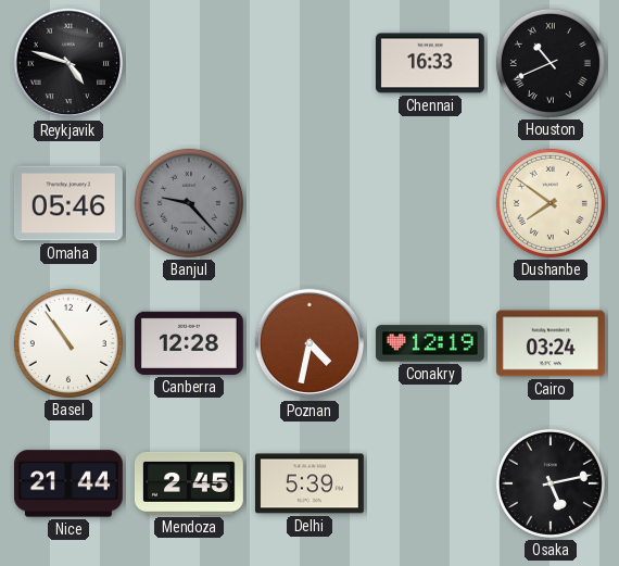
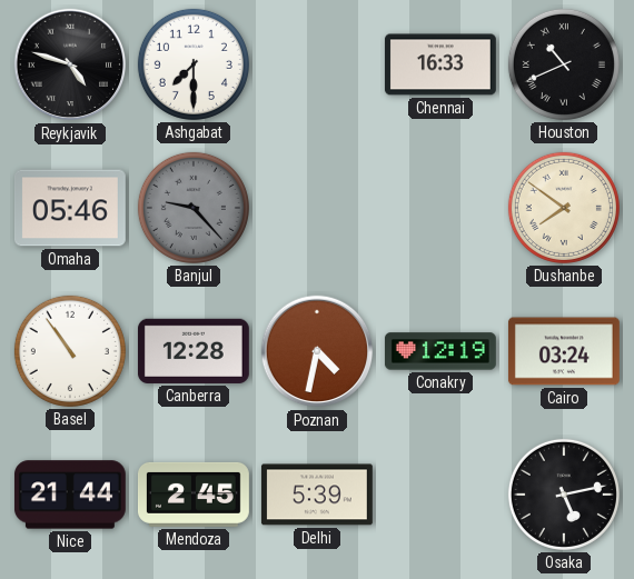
Ashgabat: none -> 7:30 (194, 64)
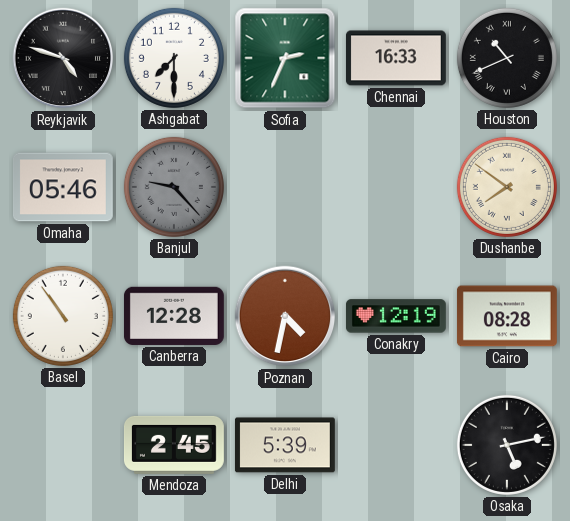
Sofia: none -> 2:34 (285, 58)
Cairo: 03:24 -> 08:28 (507, 316)
Nice: 21:44 -> none (70, 495)
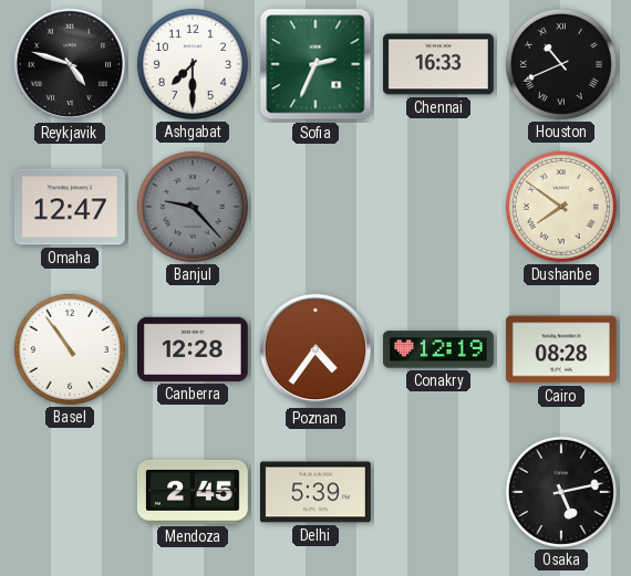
Omaha: 05:46 -> 12:47 (70, 207)
Poznan: 4:32 -> 4:36 (316, 349)
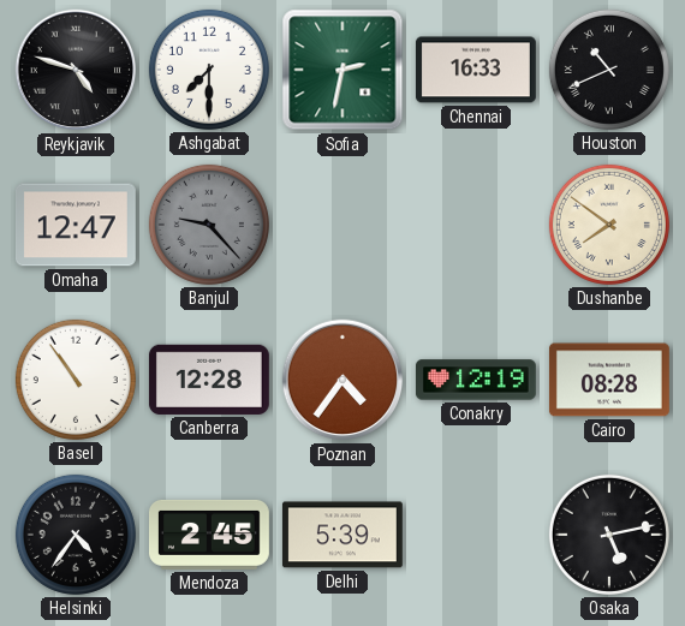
Sofia: 2:34 -> 2:32 (342, 70)
Helsinki: none -> 4:36 (76, 535)
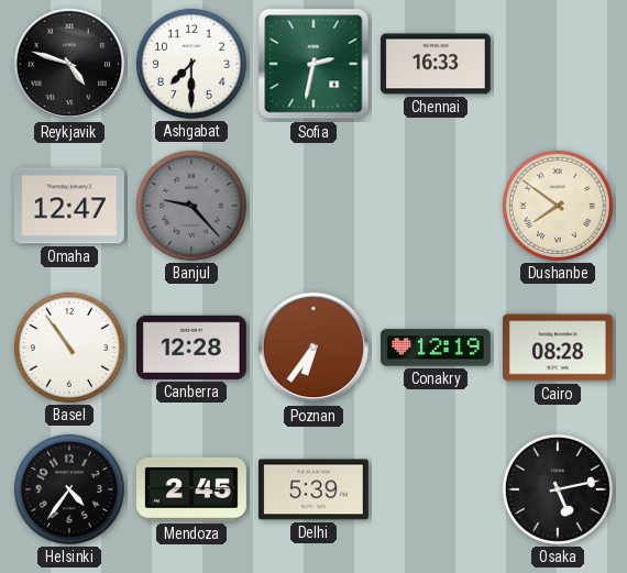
Houston: 10:41 -> none (609, 70)
Poznan: 4:36 -> 6:36 (313, 348)
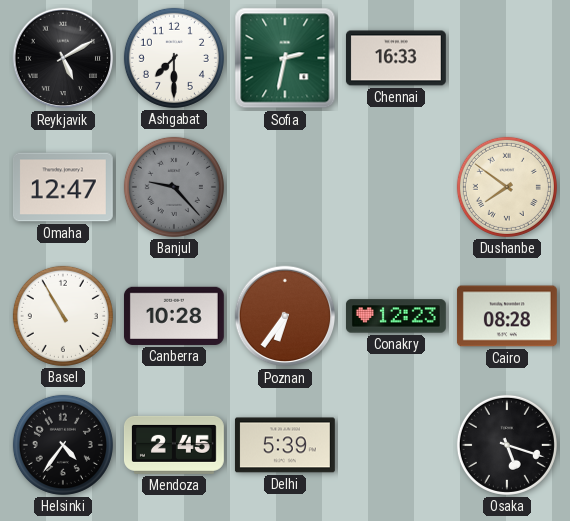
Reykjavik: 4:48 -> 5:10 (63, 58)
Basel: 10:54 -> 10:55 (63, 316)
Canberra: 12:28 -> 10:28 (174, 316)
Conakry: 12:19 -> 12:23 (396, 316)
Osaka: 5:13 -> 5:18 (507, 445)
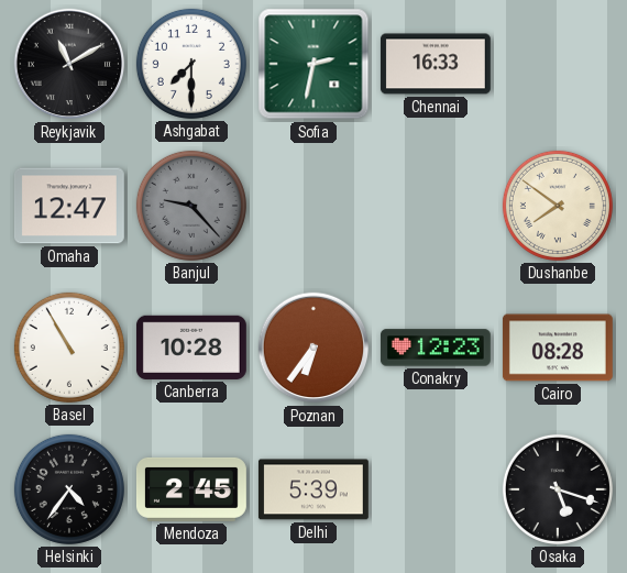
Reykjavik: 5:10 -> 11:10 (69, 64)
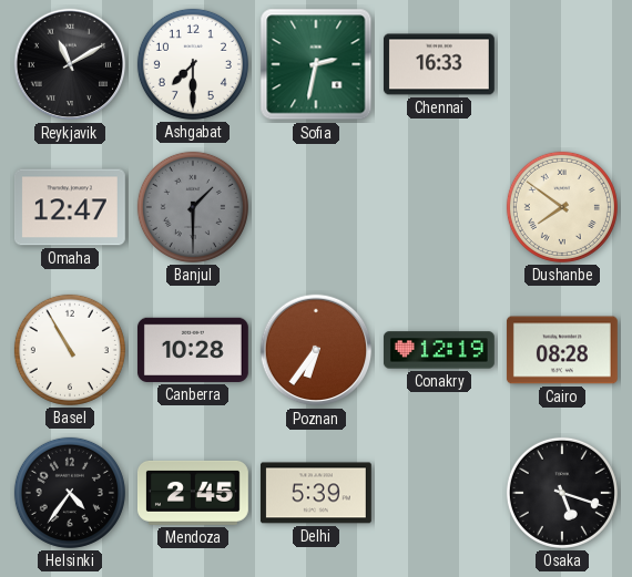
Banjul: 9:23 -> 1:30 (193, 207)
Conakry: 12:23 -> 12:19 (439, 350)
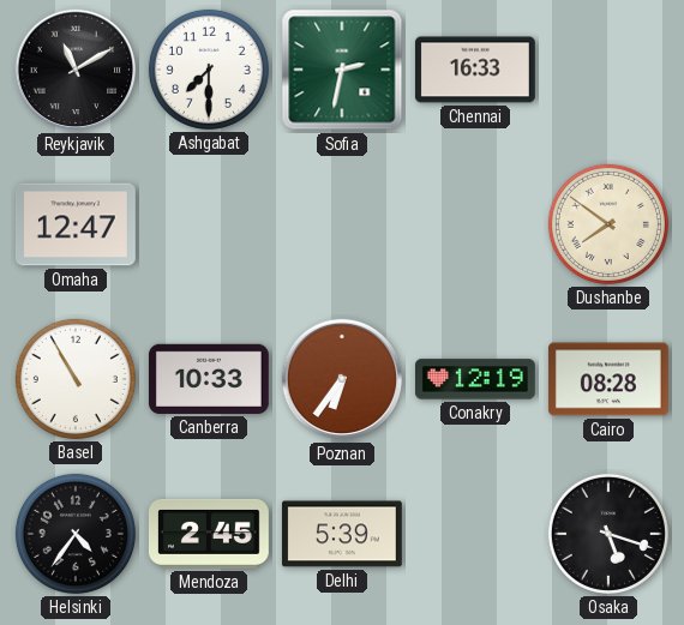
Banjul: 1:30 -> none (193, 207)
Canberra: 10:28 -> 10:33 (209, 379)
